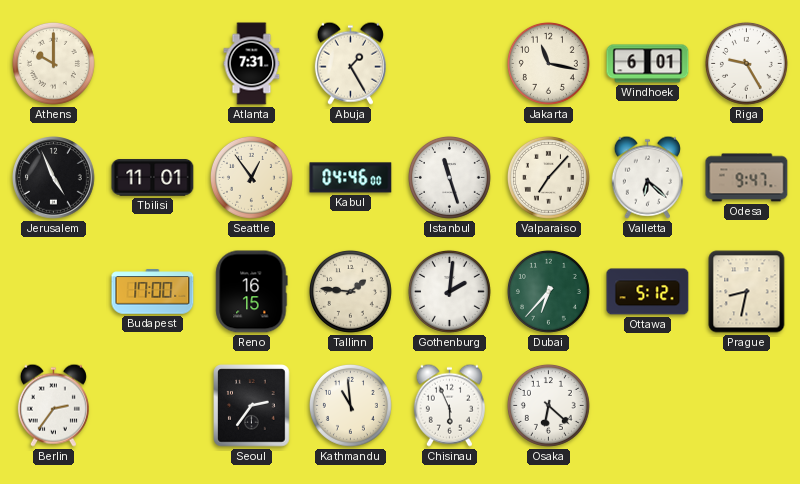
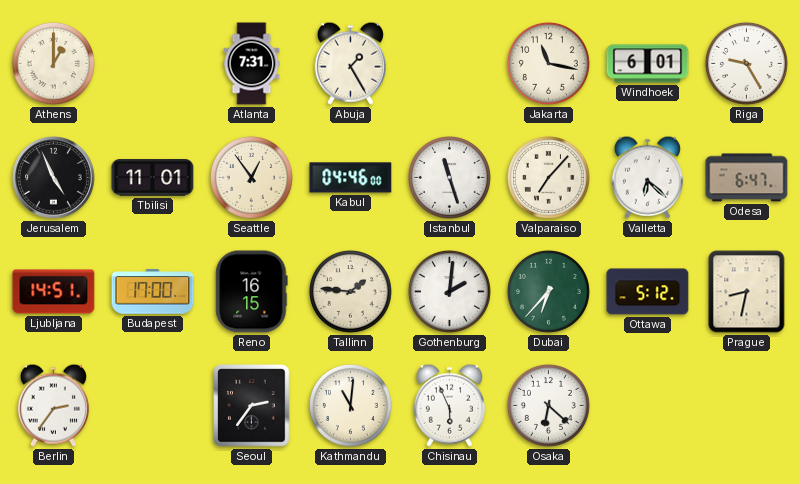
Athens: 10:00 -> 1:00 (53, 63)
Odesa: 9:47 -> 6:47 (747, 178)
Ljubljana: none -> 14:51 (54, 292)
Kathmandu: 10:59 -> 11:01 (350, 405)
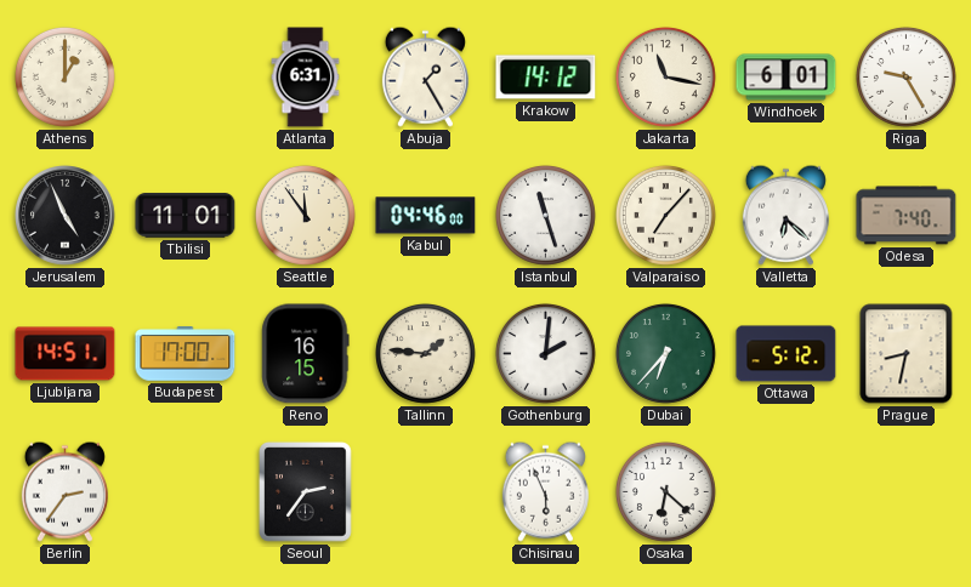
Atlanta: 7:31 -> 6:31 (306, 78)
Krakow: none -> 14:12 (546, 78)
Seattle: 12:54 -> 11:54 (305, 215)
Odesa: 6:47 -> 7:40 (907, 216)
Kathmandu: 11:01 -> none (350, 405)
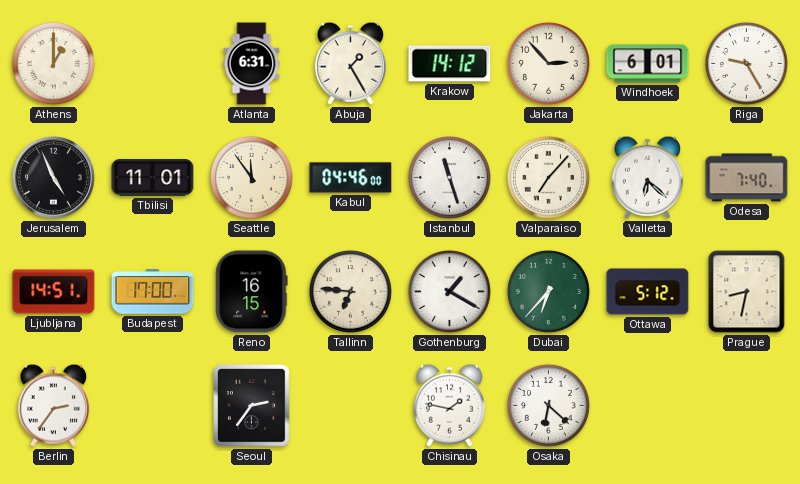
Jakarta: 11:17 -> 2:53 (548, 63)
Tallinn: 1:46 -> 6:46 (350, 291)
Gothenburg: 2:01 -> 1:20 (449, 291)
Chisinau: 5:56 -> 1:47 (449, 405)
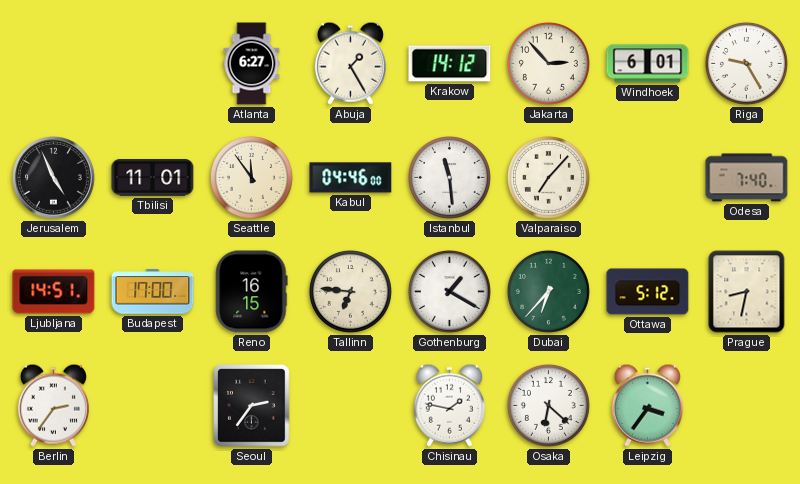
Athens: 1:00 -> none (53, 63)
Atlanta: 6:31 -> 6:27 (252, 64)
Istanbul: 11:27 -> 11:29 (449, 177)
Valletta: 6:22 -> none (647, 177)
Leipzig: none -> 3:36 (647, 405)
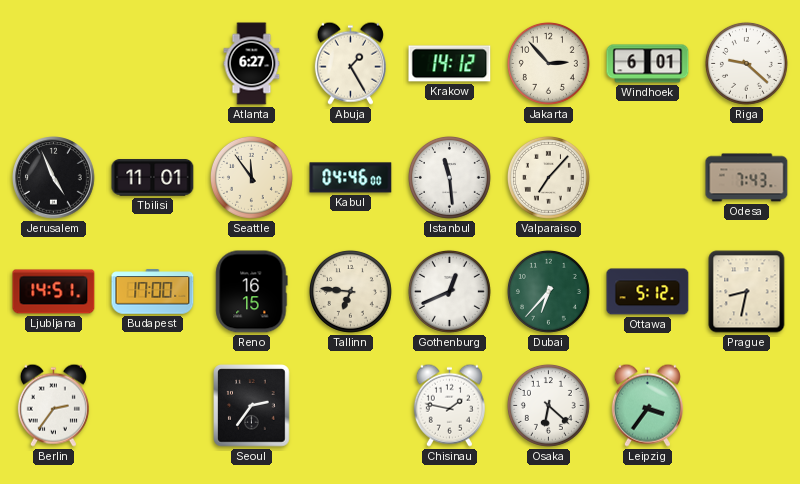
Riga: 9:25 -> 9:22 (746, 63)
Odesa: 7:40 -> 7:43 (747, 178)
Gothenburg: 1:20 -> 12:41 (449, 291)
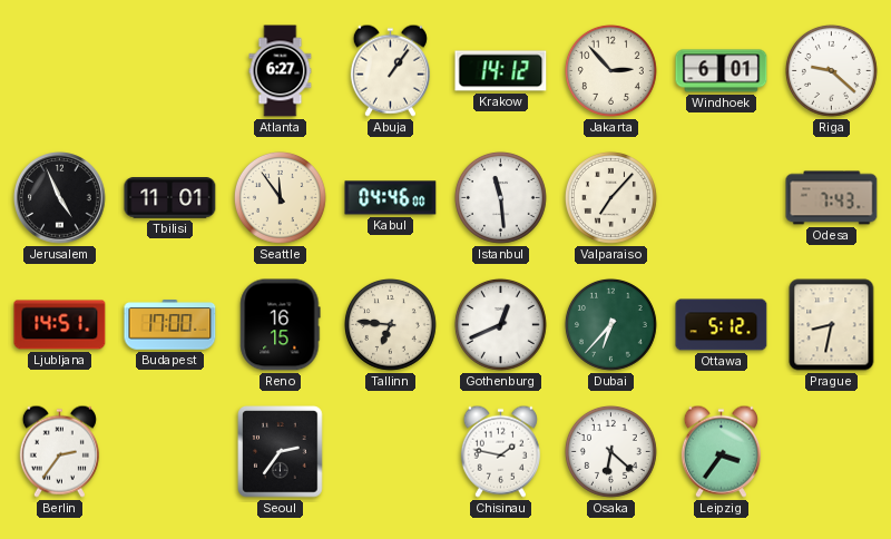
Abuja: 1:25 -> 1:06 (390, 70)
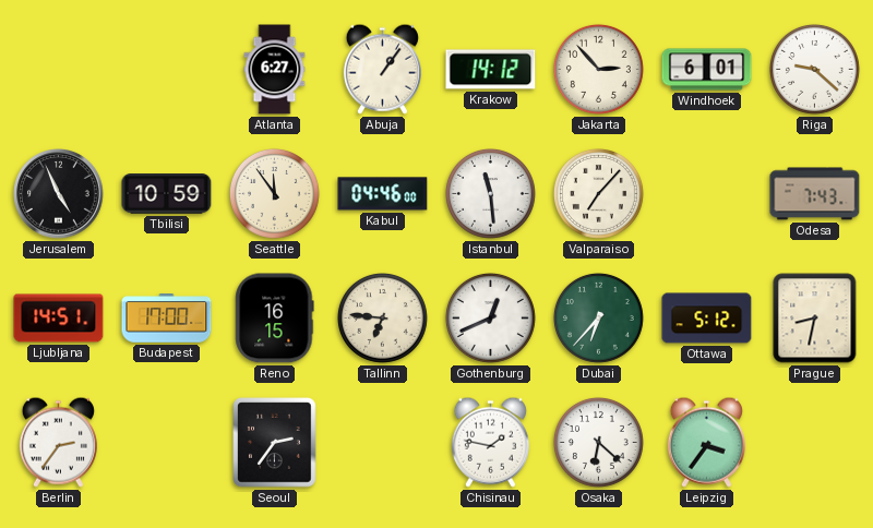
Tbilisi: 11:01 -> 10:59 (167, 194)
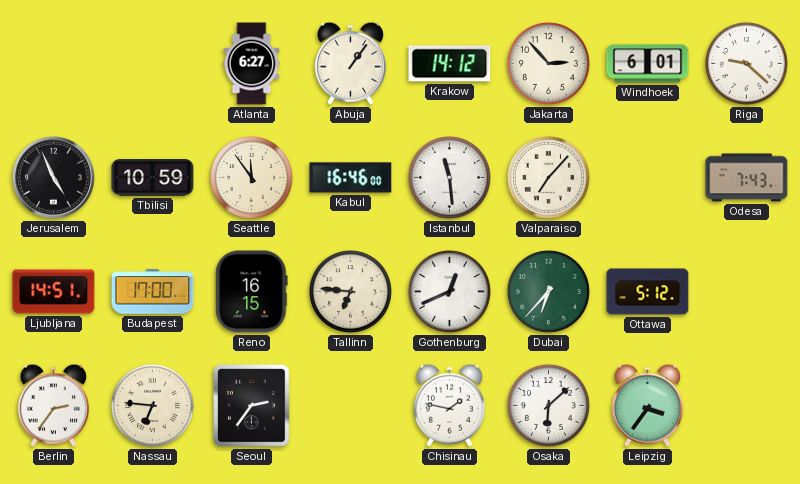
Kabul: 04:46 -> 16:46 (351, 178)
Prague: 8:32 -> none (815, 319)
Nassau: none -> 6:46 (152, 405)
Osaka: 6:22 -> 6:08 (548, 405)
